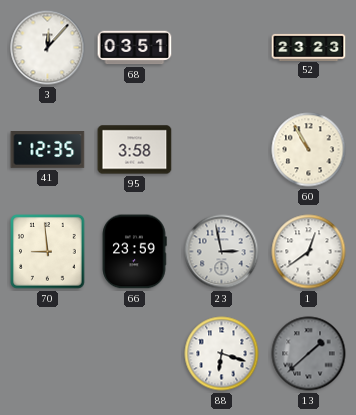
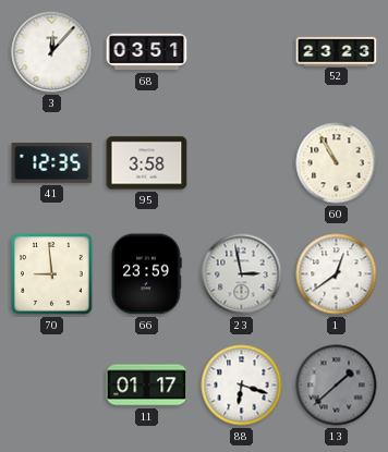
11: none -> 01:17 (147, 386)
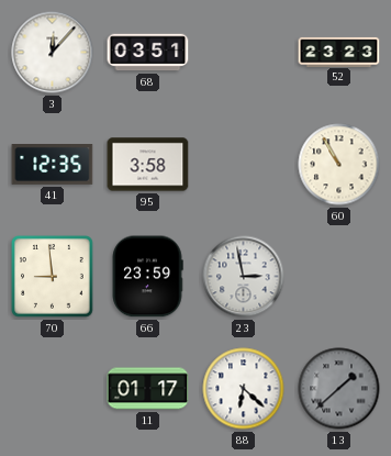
1: 12:39 -> none (337, 274)
88: 6:18 -> 6:22 (244, 389)
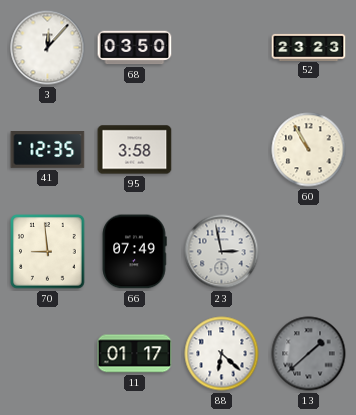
68: 03:51 -> 03:50 (135, 48)
66: 23:59 -> 07:49 (134, 252)
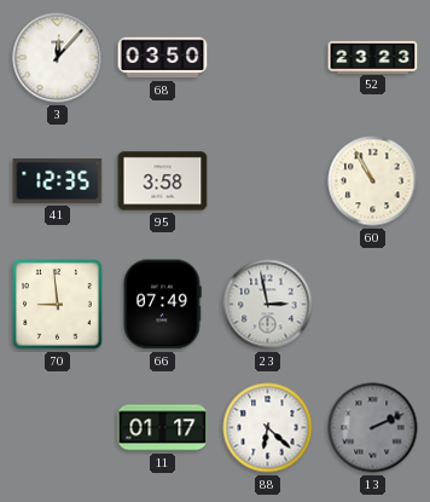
13: 1:38 -> 2:11 (373, 428)
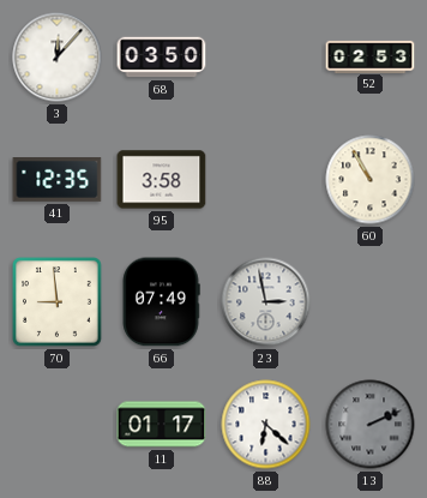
52: 23:23 -> 02:53 (371, 56)
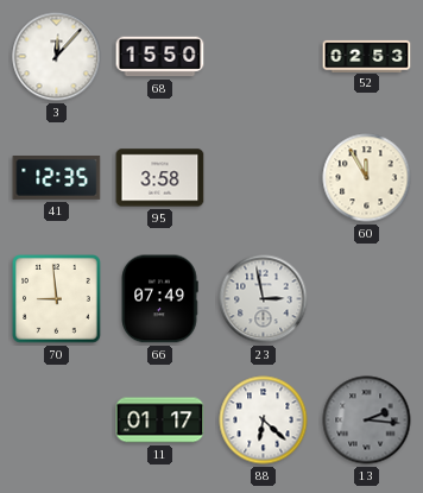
68: 03:50 -> 15:50 (160, 57)
60: 10:55 -> 11:55 (367, 178)
13: 2:11 -> 2:16 (367, 421)
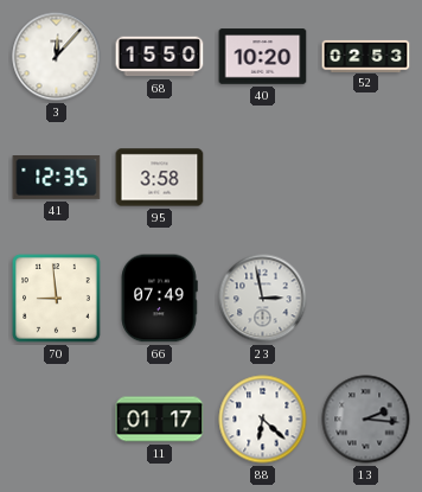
40: none -> 10:20 (263, 57)
60: 11:55 -> none (367, 178)
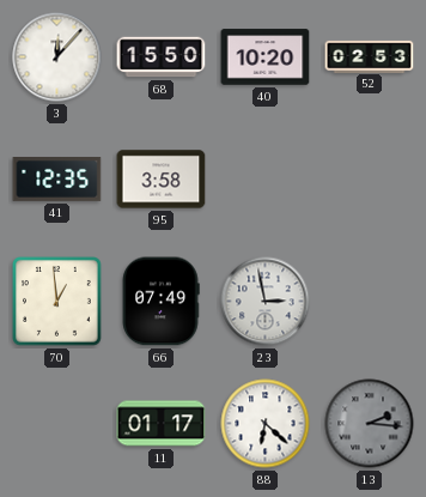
70: 8:59 -> 12:59 (57, 302)
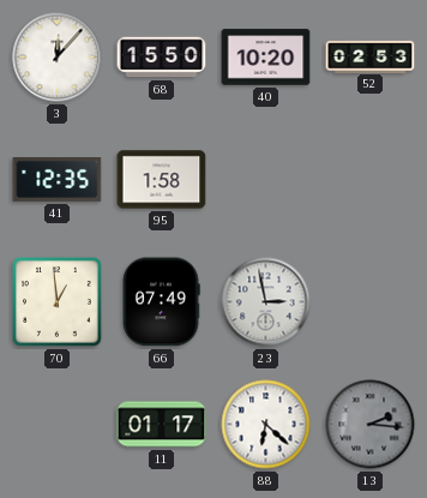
95: 3:58 -> 1:58 (162, 180)
